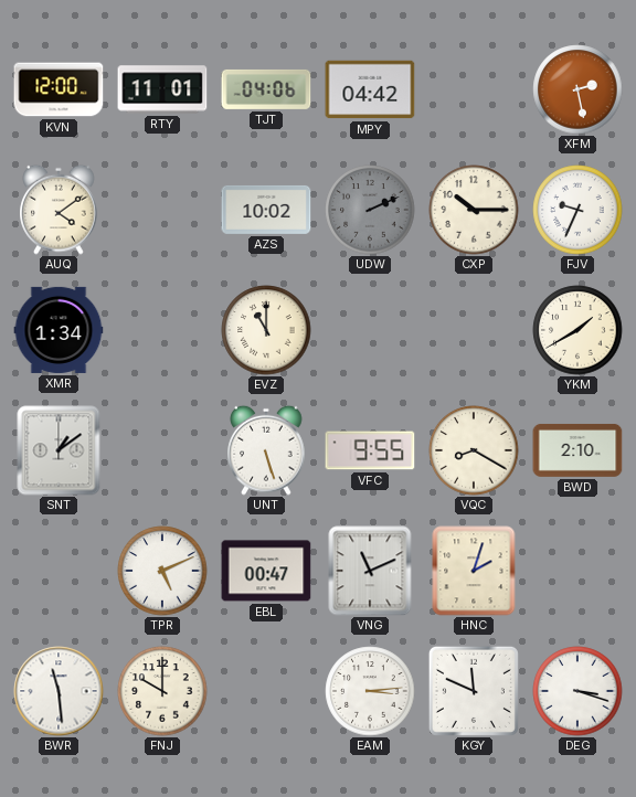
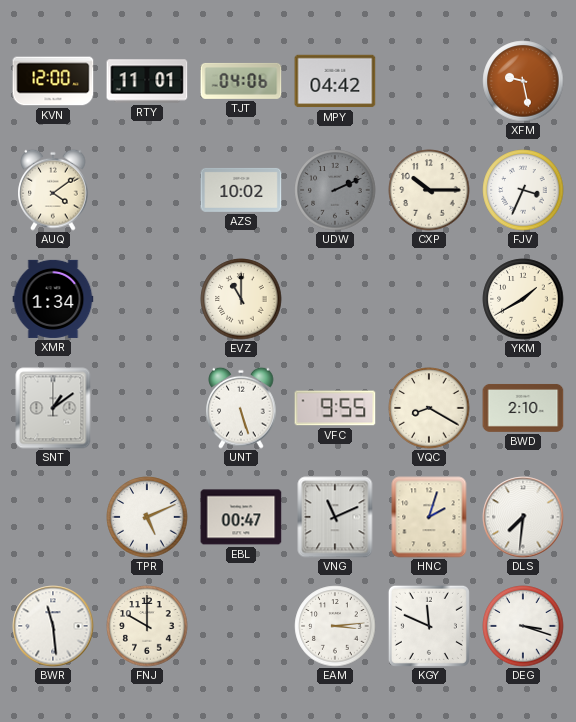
XFM: 2:28 -> 9:28 (523, 81)
FJV: 9:34 -> 3:34 (523, 190)
DLS: none -> 7:31 (523, 517)
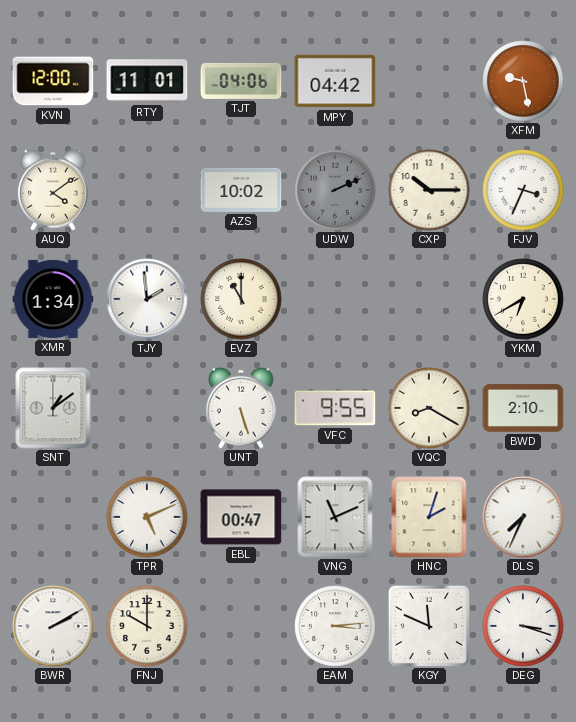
TJY: none -> 1:59 (147, 299)
YKM: 1:40 -> 6:40 (523, 299)
DLS: 7:31 -> 7:34 (523, 517)
BWR: 11:29 -> 2:10 (53, 626)
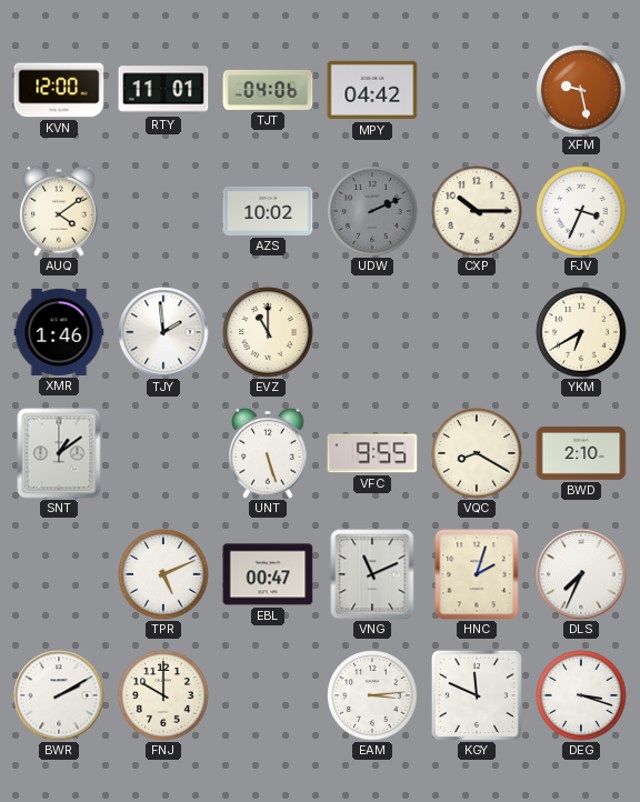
XMR: 1:34 -> 1:46 (59, 332)
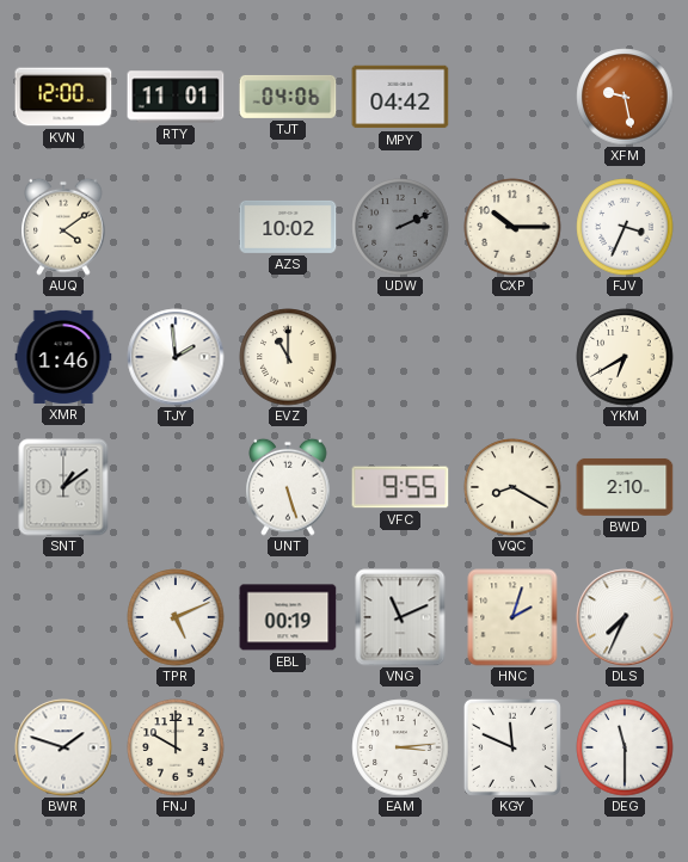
EBL: 00:47 -> 00:19 (288, 617)
BWR: 2:10 -> 1:48 (63, 747)
DEG: 3:18 -> 11:30 (625, 747)
